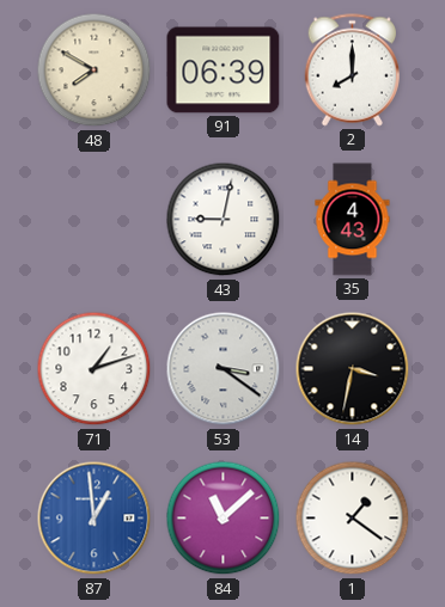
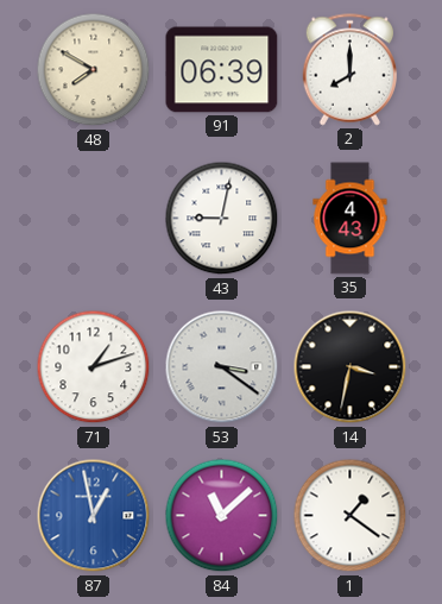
87: 12:59 -> 12:58 (94, 516)
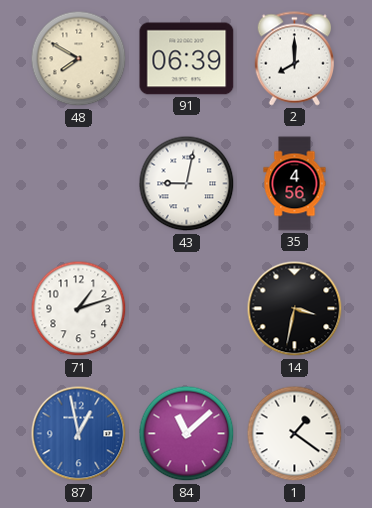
35: 4:43 -> 4:56 (295, 184)
53: 3:21 -> none (222, 367)
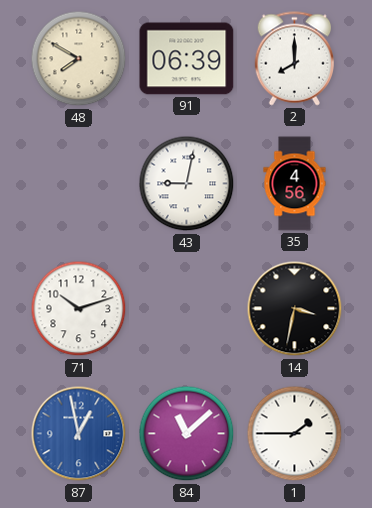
71: 1:12 -> 10:12 (79, 309)
1: 1:21 -> 1:45 (295, 434)
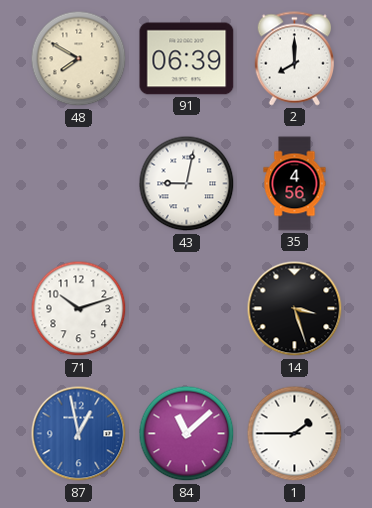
14: 3:32 -> 3:27 (295, 309)
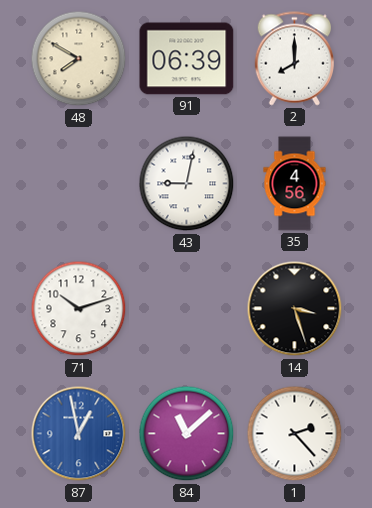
1: 1:45 -> 2:23 (295, 434)
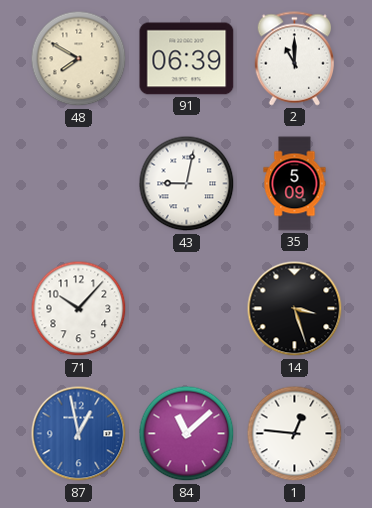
2: 8:00 -> 11:00 (294, 59)
35: 4:56 -> 5:09 (295, 184)
71: 10:12 -> 10:07 (79, 309)
1: 2:23 -> 12:46 (295, 434)
